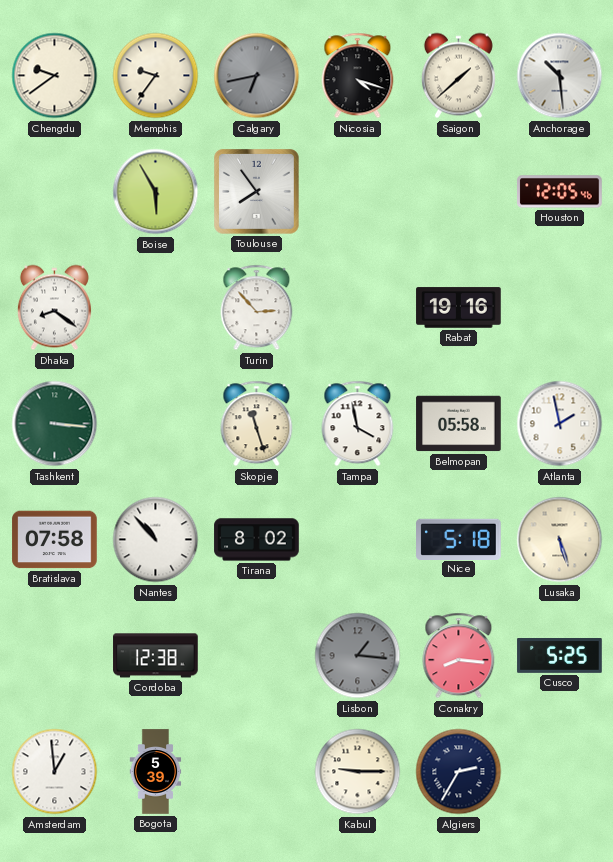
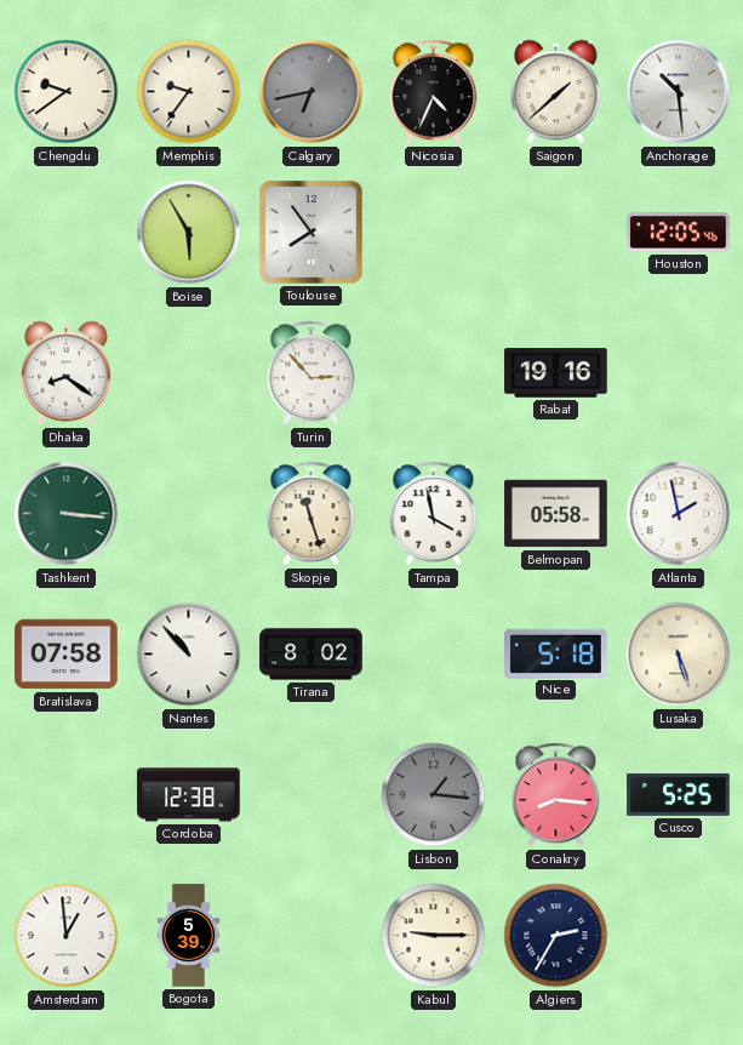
Nicosia: 4:18 -> 4:34 (434, 92)
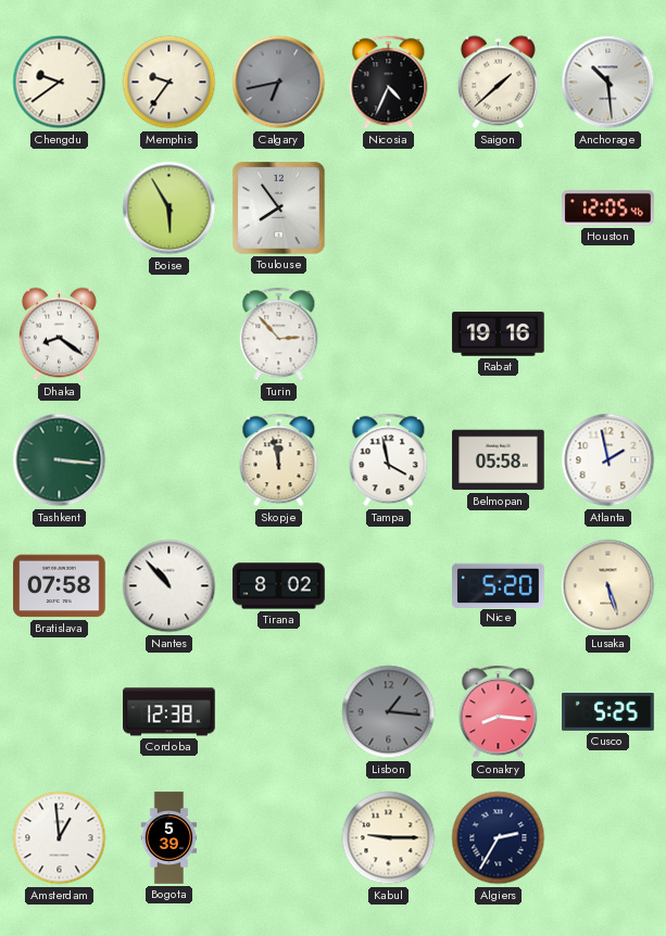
Skopje: 11:27 -> 11:58 (279, 460)
Nice: 5:18 -> 5:20 (499, 585)
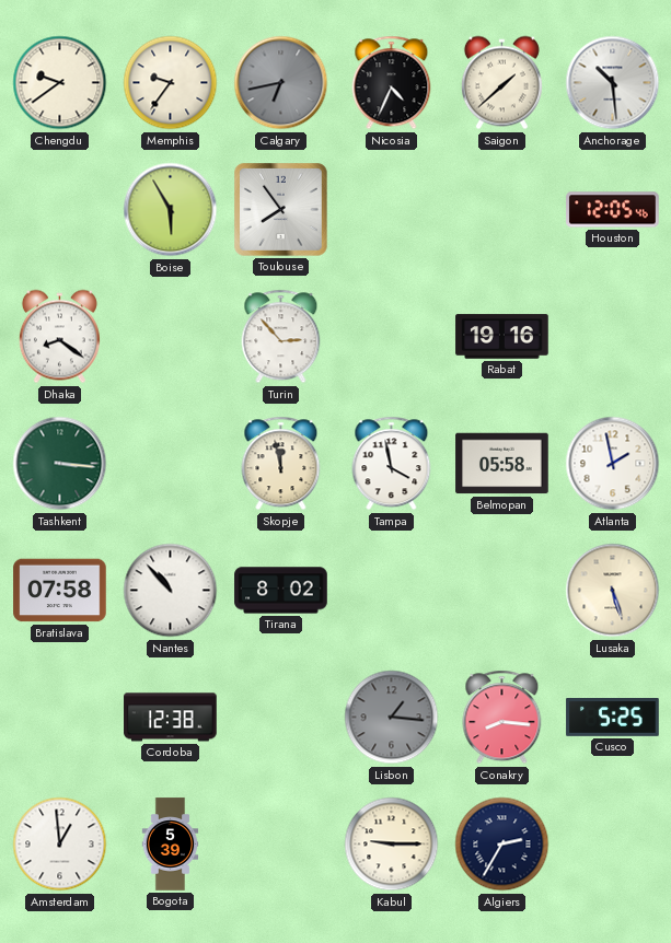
Nice: 5:20 -> none (499, 585)
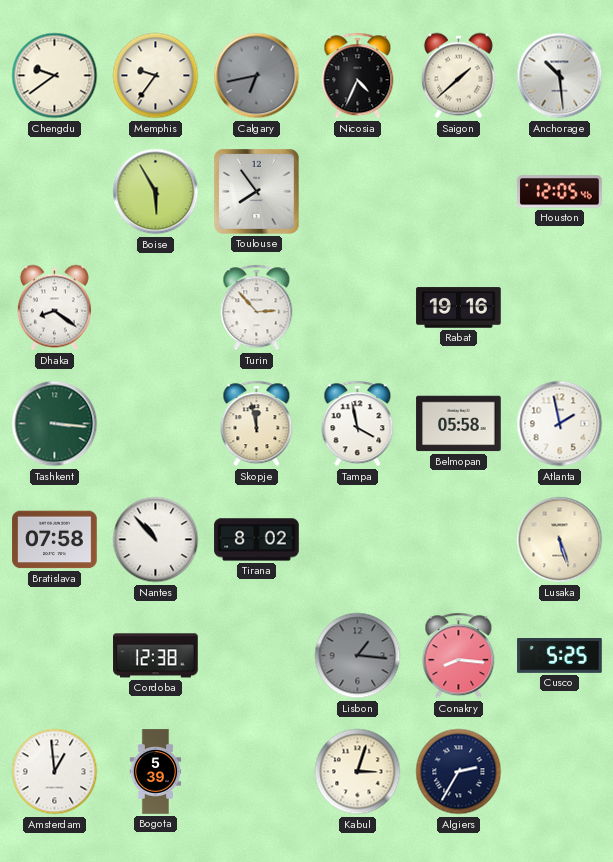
Kabul: 9:15 -> 3:03 (358, 772)
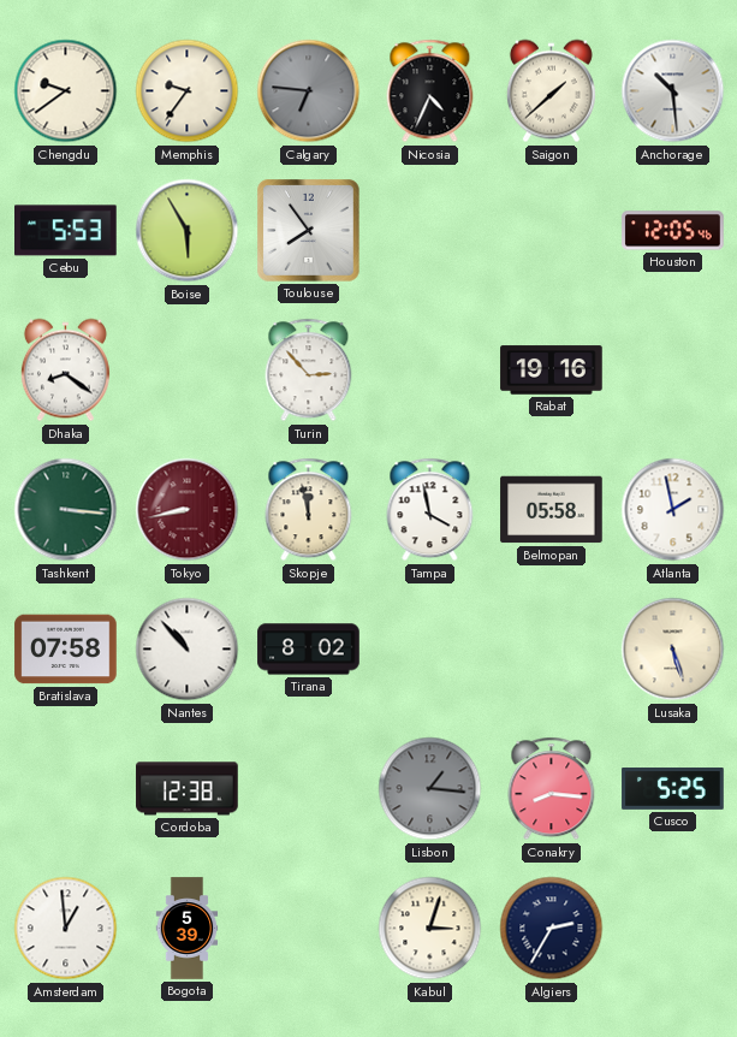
Calgary: 6:43 -> 6:46 (309, 91)
Cebu: none -> 5:53 (66, 231)
Tokyo: none -> 8:43 (188, 510)
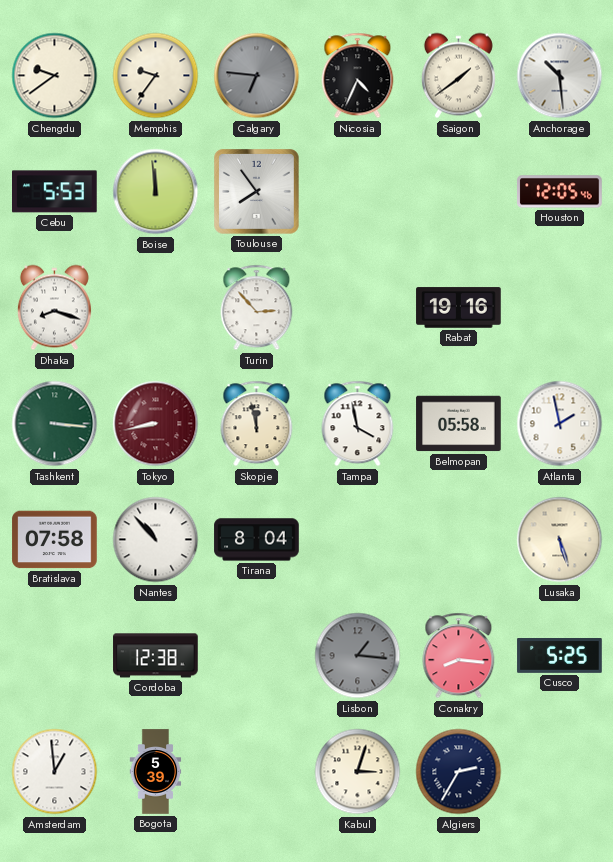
Saigon: 1:38 -> 1:39 (458, 76)
Boise: 5:55 -> 11:59 (156, 192)
Dhaka: 8:21 -> 8:18 (54, 308)
Tirana: 8:02 -> 8:04 (257, 540)
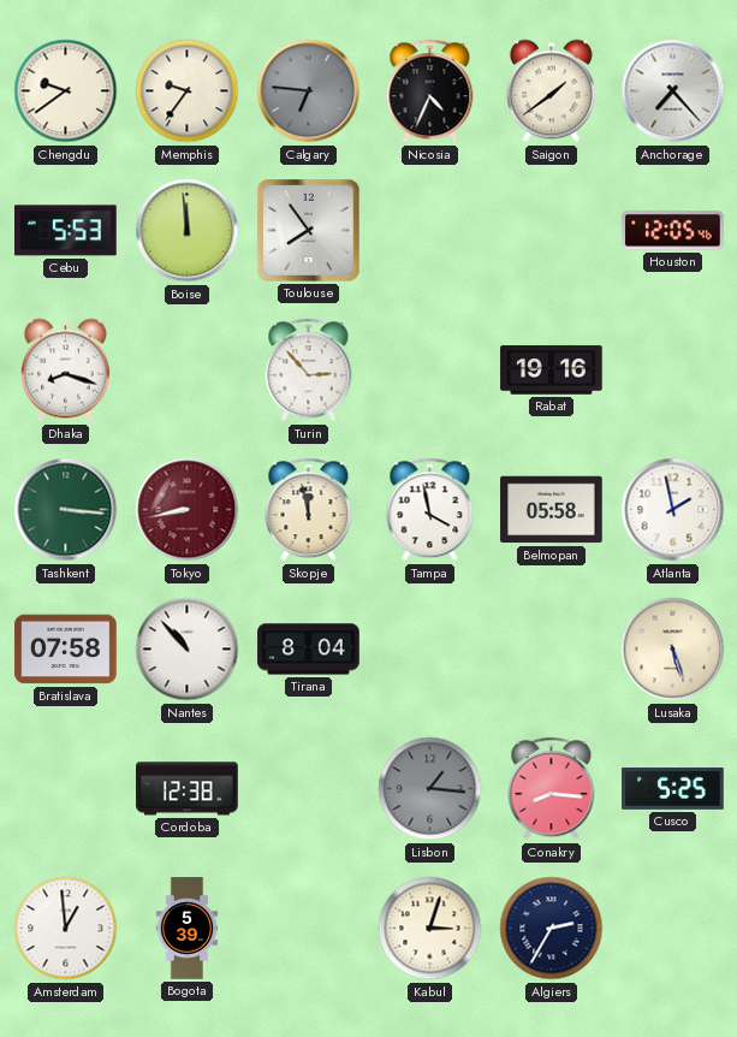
Anchorage: 10:29 -> 7:23 (673, 91)
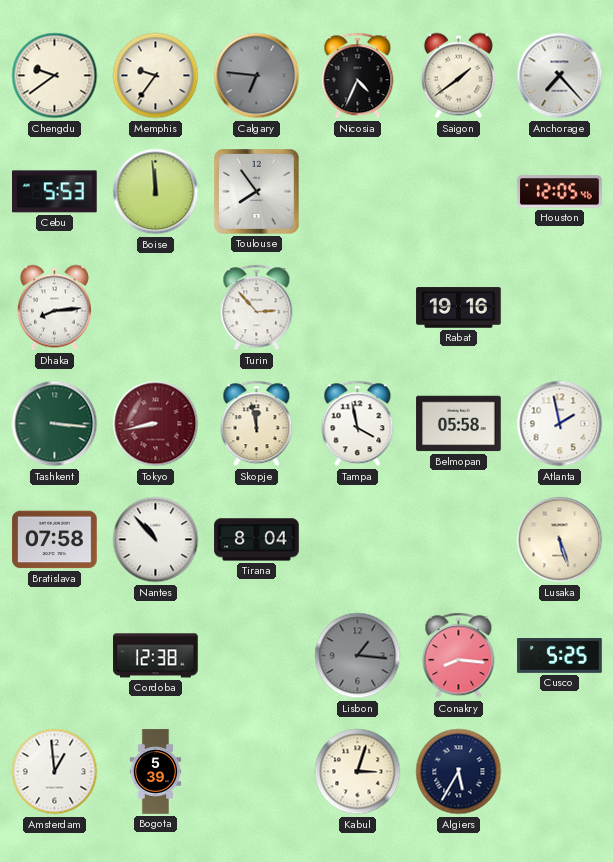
Dhaka: 8:18 -> 8:14 (54, 308)
Algiers: 2:35 -> 5:35 (459, 772)
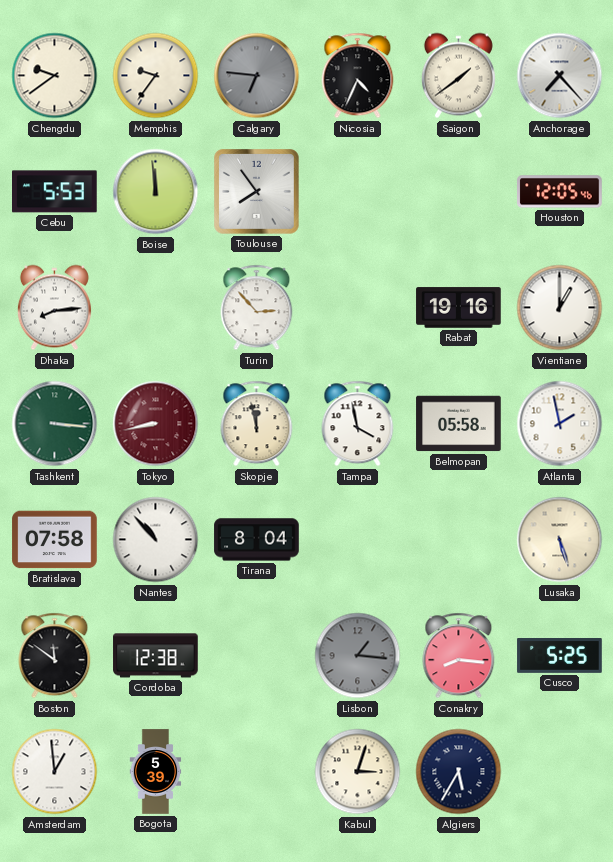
Vientiane: none -> 1:00 (560, 308)
Boston: none -> 11:51 (55, 656)
